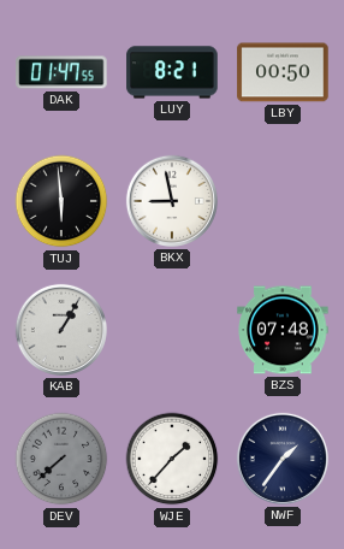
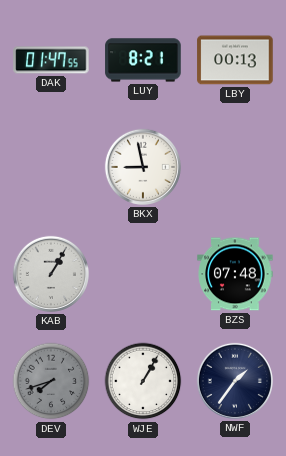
LBY: 00:50 -> 00:13 (235, 60)
TUJ: 5:59 -> none (61, 201)
DEV: 7:38 -> 7:42 (51, 381)
WJE: 1:37 -> 1:05 (143, 381)
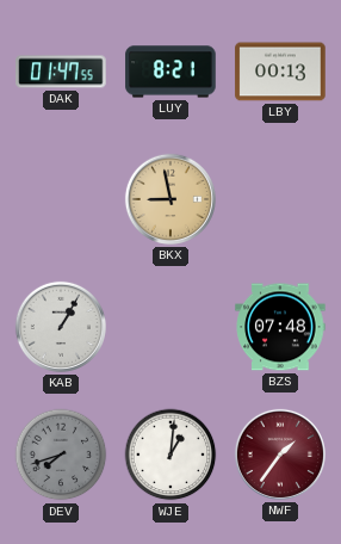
BKX dial: white -> champagne (170, 199)
WJE: 1:05 -> 1:01 (170, 455)
NWF dial: navy -> burgundy (280, 455)
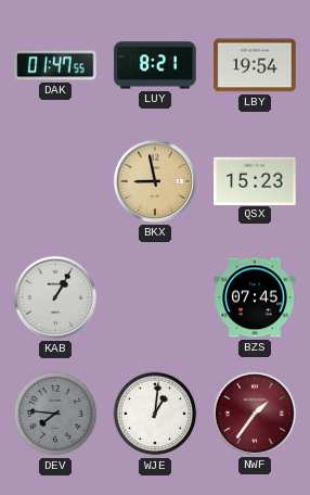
LBY: 00:13 -> 19:54 (255, 65)
QSX: none -> 15:23 (255, 180)
BZS: 07:48 -> 07:45 (255, 297)
DEV: 7:42 -> 7:46 (55, 414)
